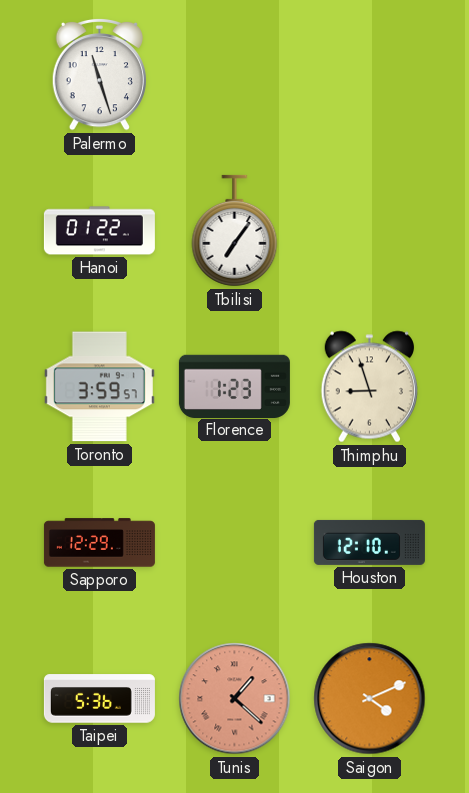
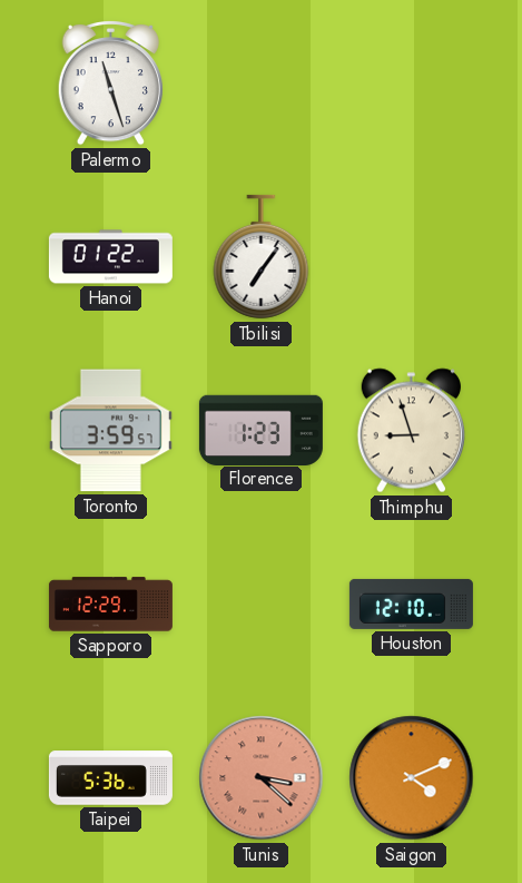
Tunis: 1:22 -> 3:22 (262, 778)
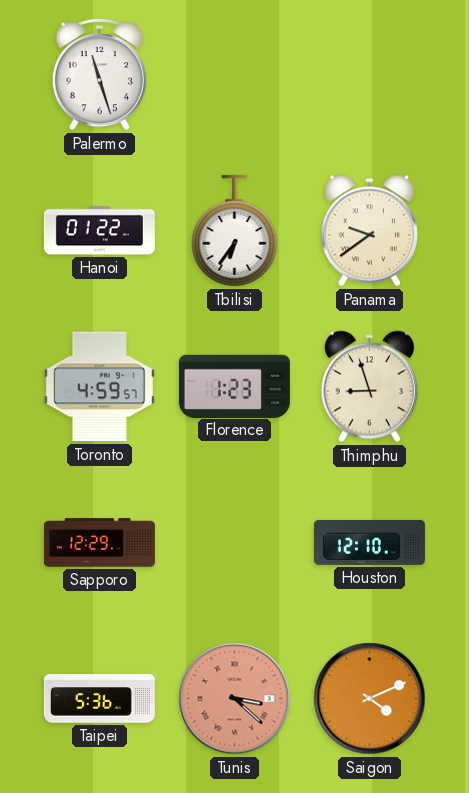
Tbilisi: 7:06 -> 6:36 (235, 231)
Panama: none -> 9:39 (369, 231)
Toronto: 3:59 -> 4:59 (99, 387)
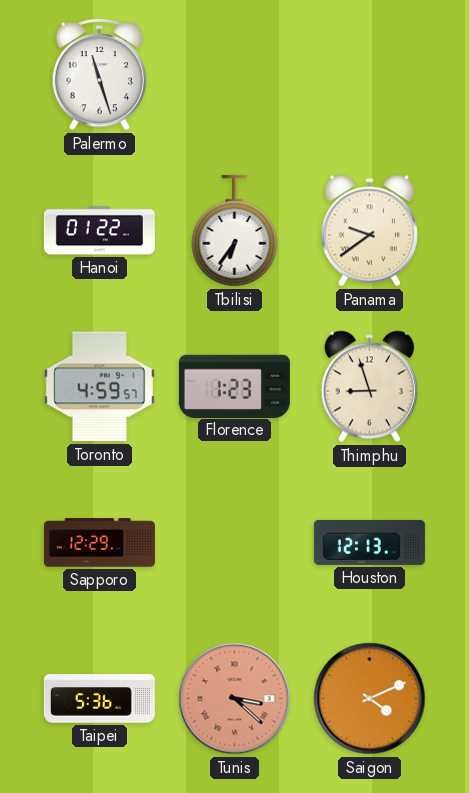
Houston: 12:10 -> 12:13 (369, 542)
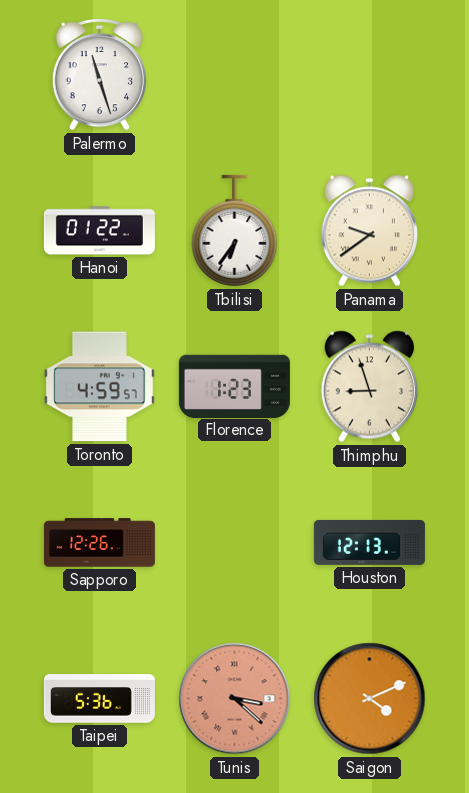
Sapporo: 12:29 -> 12:26 (99, 543)
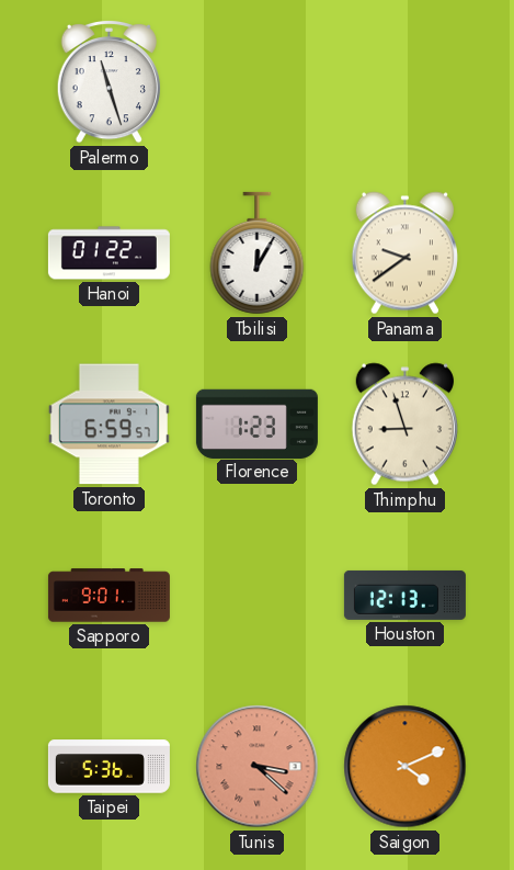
Tbilisi: 6:36 -> 12:05 (258, 253)
Toronto: 4:59 -> 6:59 (108, 425)
Sapporo: 12:26 -> 9:01 (108, 596)
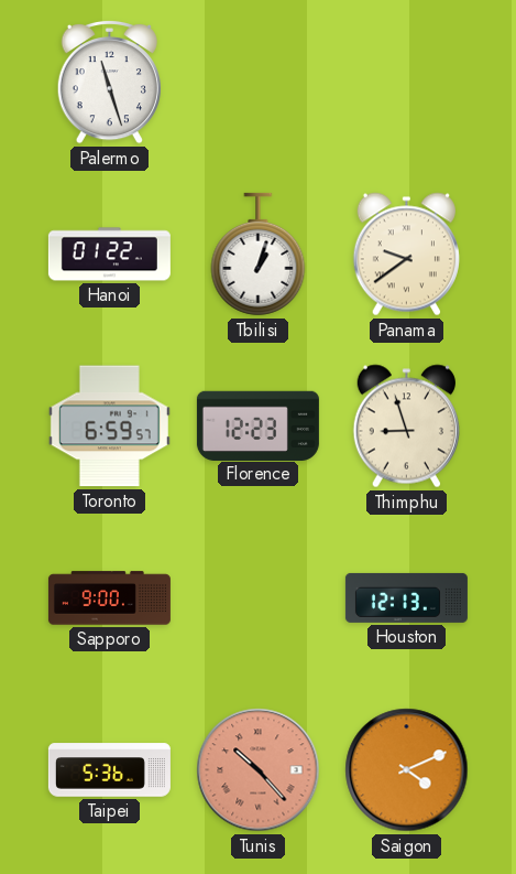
Tbilisi: 12:05 -> 1:03 (259, 255)
Florence: 1:23 -> 12:23 (257, 425)
Sapporo: 9:01 -> 9:00 (109, 598)
Tunis: 3:22 -> 10:23 (259, 770)
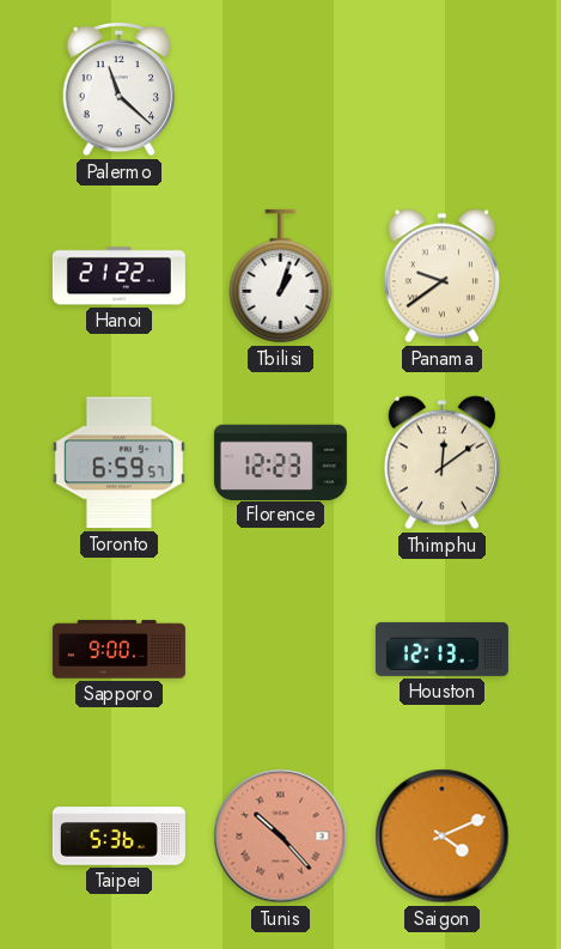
Palermo: 11:27 -> 11:22 (118, 89)
Hanoi: 01:22 -> 21:22 (118, 276)
Thimphu: 8:57 -> 12:09 (441, 463)
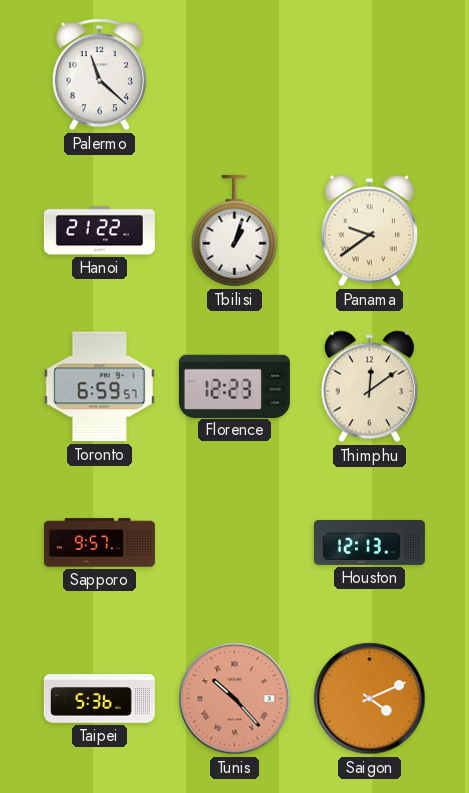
Sapporo: 9:00 -> 9:57 (99, 543)
